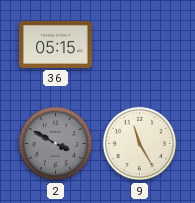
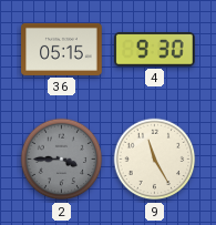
4: none -> 9:30 (155, 50)
2: 3:50 -> 3:45 (62, 160)
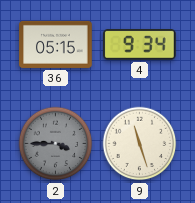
4: 9:30 -> 9:34 (140, 45)
9: 11:25 -> 11:27 (140, 144)
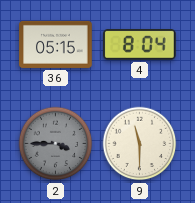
4: 9:34 -> 8:04 (140, 45)
9: 11:27 -> 11:30 (140, 144)
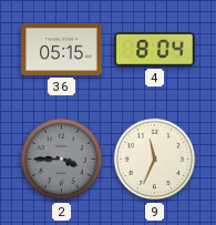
9: 11:30 -> 11:34 (155, 160)
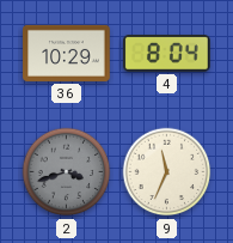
36: 05:15 -> 10:29 (67, 53)
2: 3:45 -> 3:42 (67, 172)
